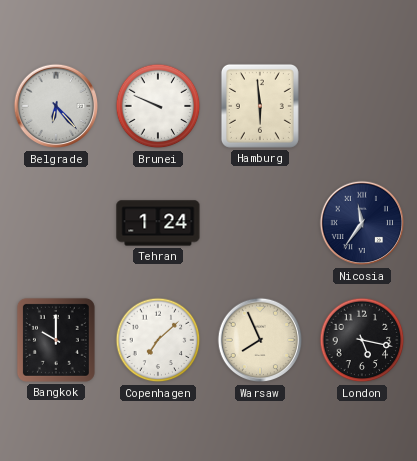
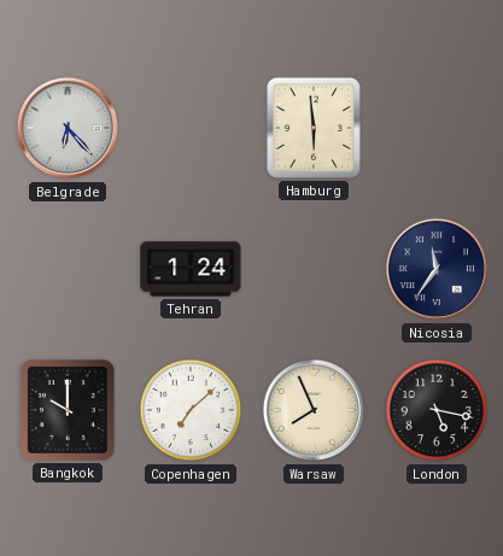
Brunei: 9:49 -> none (158, 106)
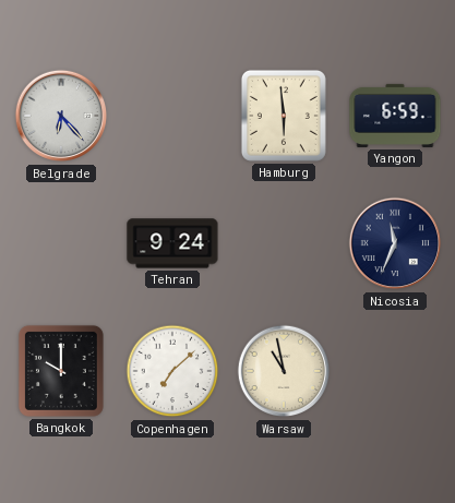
Yangon: none -> 6:59 (395, 116)
Tehran: 1:24 -> 9:24 (172, 243)
Nicosia: 11:36 -> 11:34 (395, 243)
Warsaw: 7:56 -> 10:58 (284, 371)
London: 5:17 -> none (437, 410)
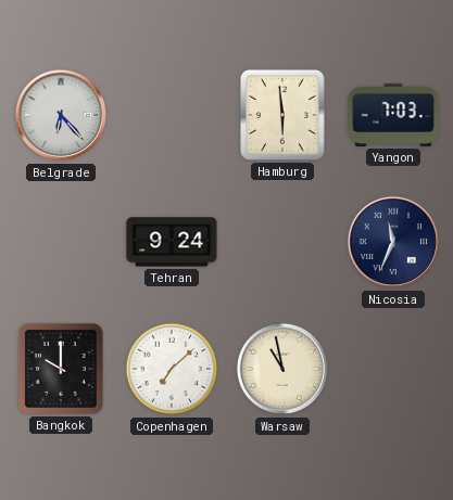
Yangon: 6:59 -> 7:03 (393, 115)
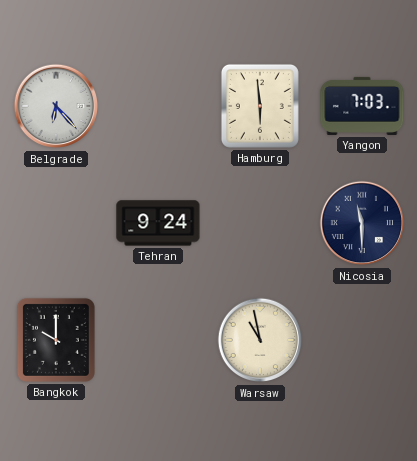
Nicosia: 11:34 -> 11:30 (362, 223)
Copenhagen: 7:08 -> none (172, 369)
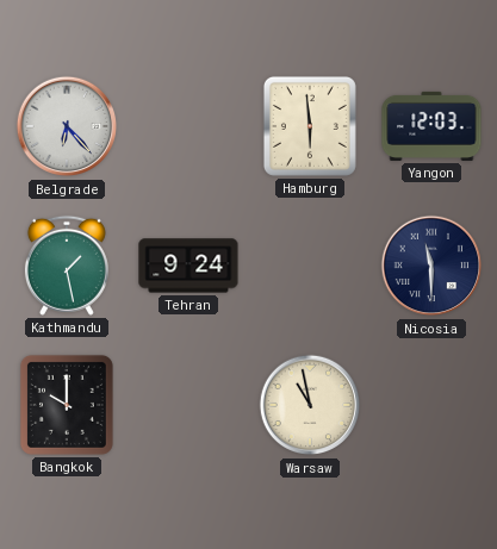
Yangon: 7:03 -> 12:03 (431, 126)
Kathmandu: none -> 1:28 (67, 266)
